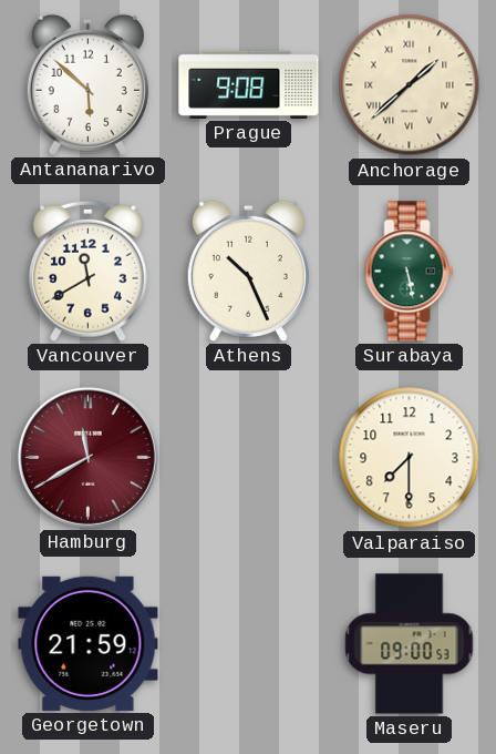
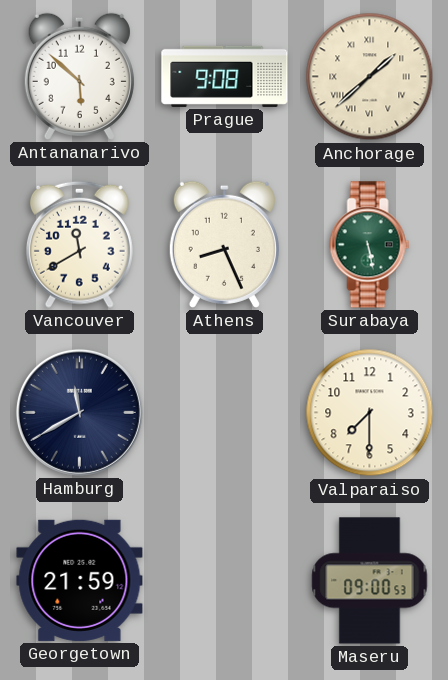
Athens: 10:26 -> 8:26 (224, 244)
Hamburg dial: burgundy -> navy (79, 412)
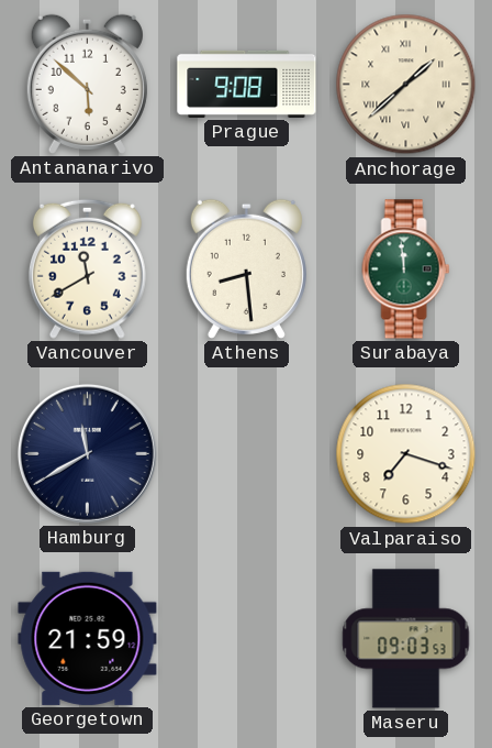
Athens: 8:26 -> 8:29 (246, 268)
Surabaya: 5:28 -> 11:59 (406, 269)
Valparaiso: 7:30 -> 7:18 (406, 454)
Maseru: 09:00 -> 09:03 (406, 639)
